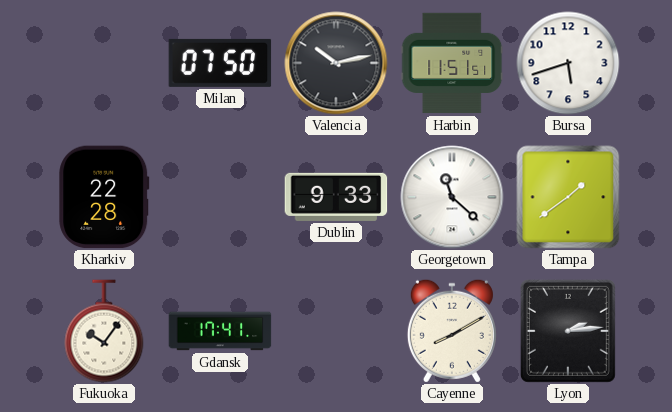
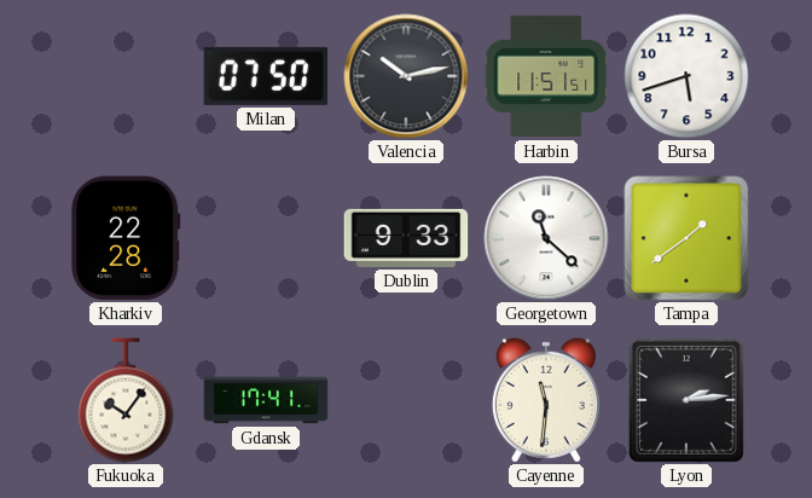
Cayenne: 8:10 -> 11:31 (546, 400)
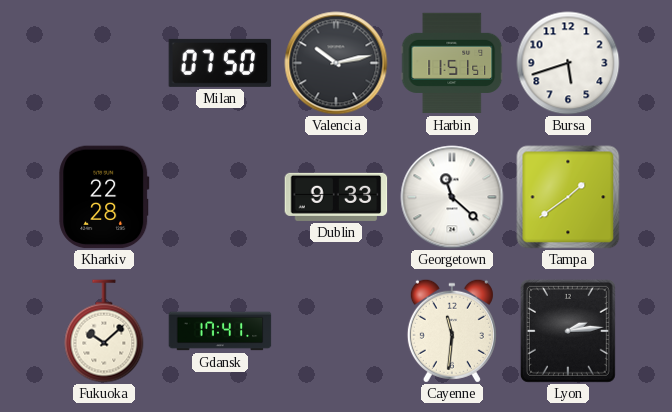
Fukuoka: 10:06 -> 10:08 (104, 331)
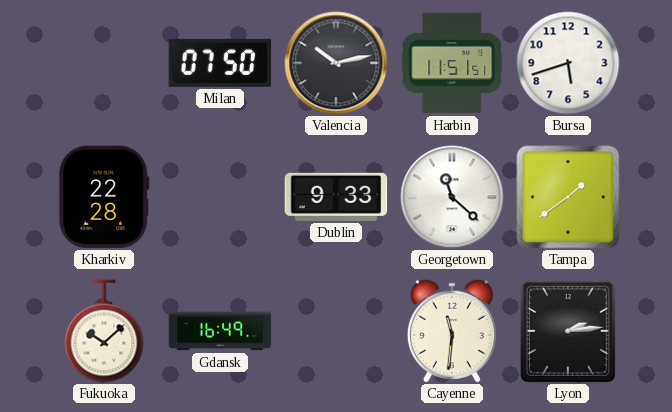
Gdansk: 17:41 -> 16:49 (220, 331)
